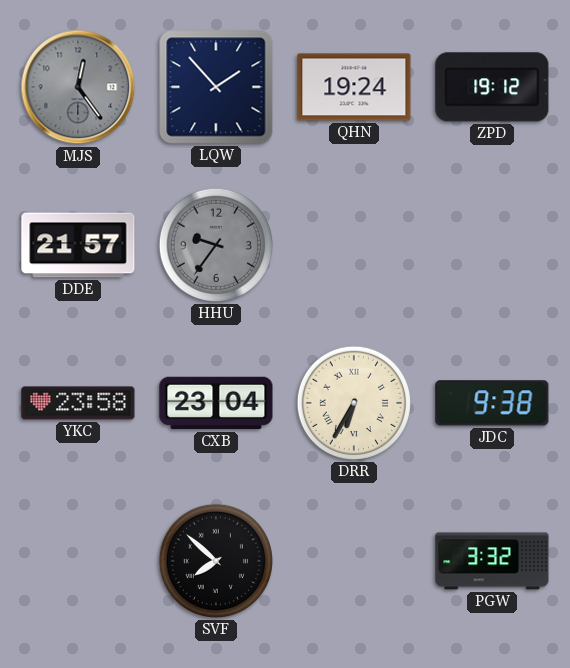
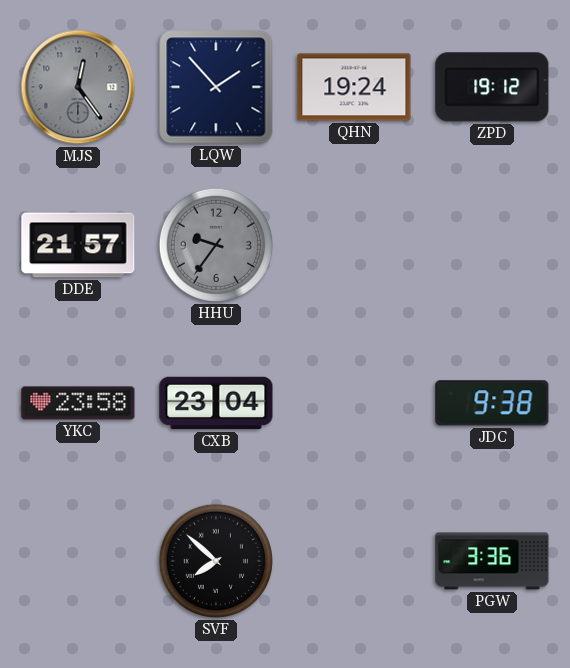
DRR: 6:35 -> none (354, 403)
PGW: 3:32 -> 3:36 (492, 561)
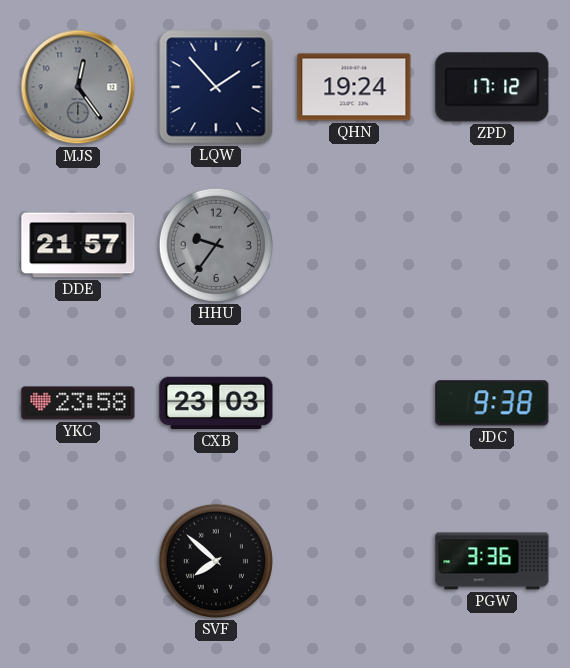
ZPD: 19:12 -> 17:12 (492, 87)
CXB: 23:04 -> 23:03 (216, 403)
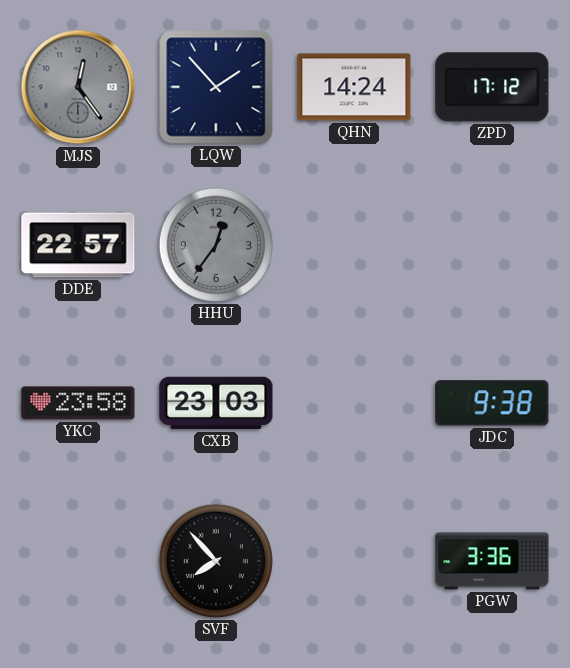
QHN: 19:24 -> 14:24 (354, 87)
DDE: 21:57 -> 22:57 (78, 245)
HHU: 9:36 -> 12:36 (216, 245)
SVF: 7:52 -> 7:53 (216, 561)
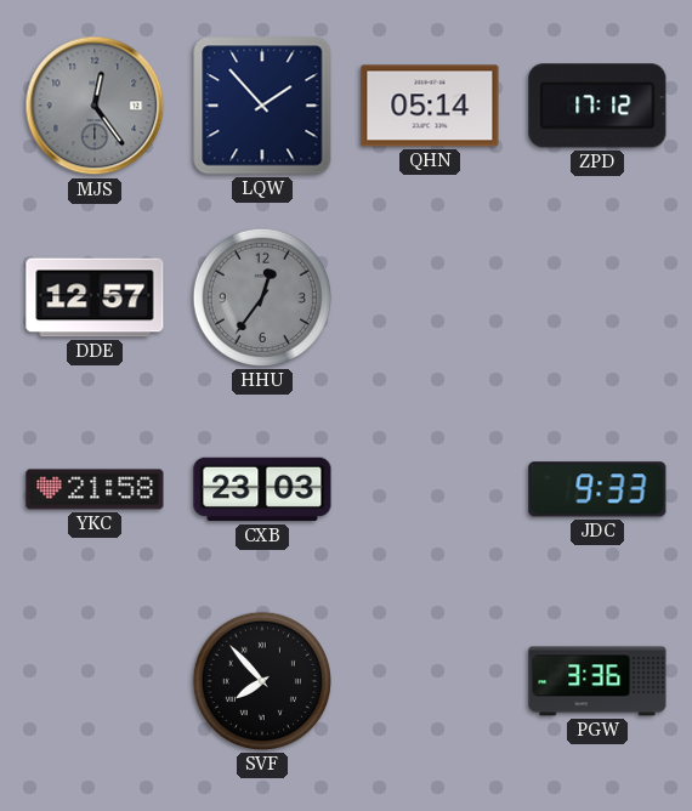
QHN: 14:24 -> 05:14 (430, 106)
DDE: 22:57 -> 12:57 (95, 297)
YKC: 23:58 -> 21:58 (95, 489)
JDC: 9:38 -> 9:33 (597, 489)
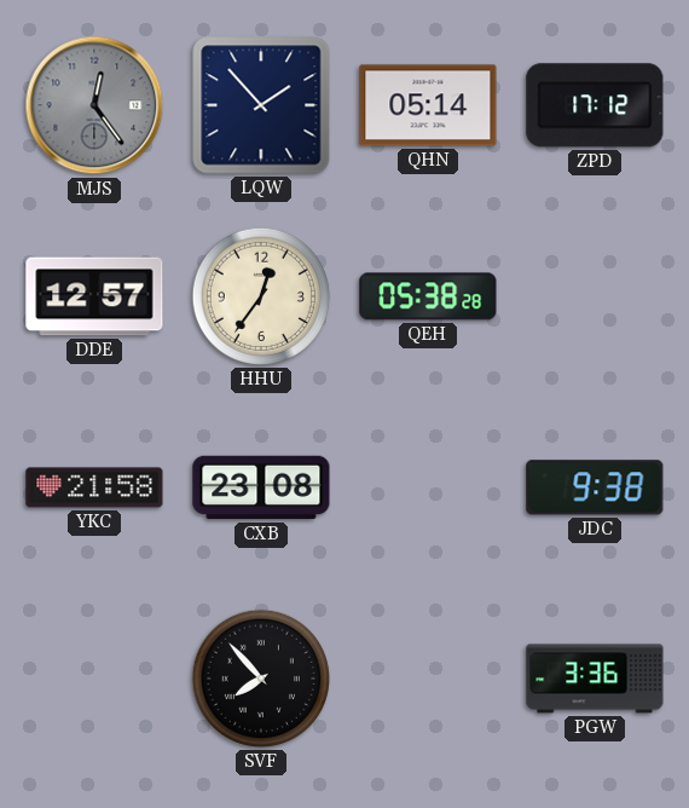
HHU dial: grey -> cream (261, 296)
QEH: none -> 05:38 (428, 296)
CXB: 23:03 -> 23:08 (261, 487)
JDC: 9:33 -> 9:38 (595, 487)
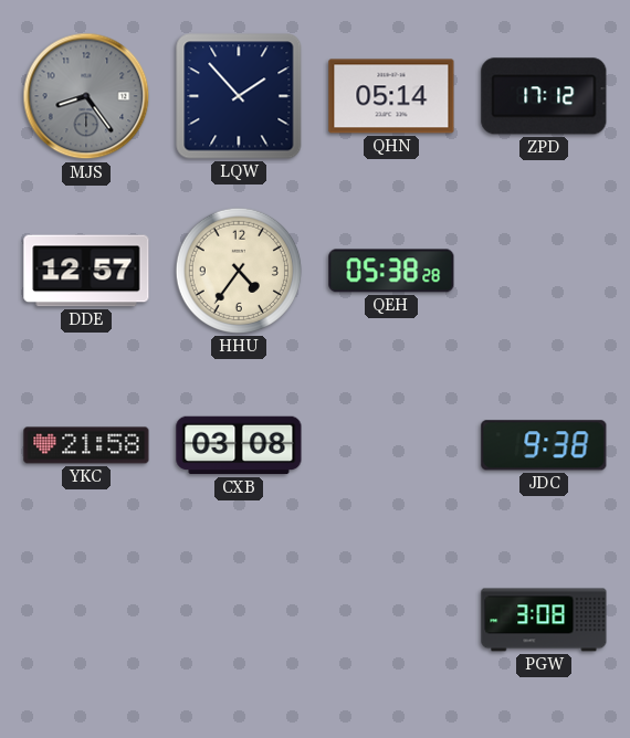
MJS: 12:24 -> 8:24 (86, 96)
HHU: 12:36 -> 4:36 (239, 271)
CXB: 23:08 -> 03:08 (239, 445)
SVF: 7:53 -> none (261, 679)
PGW: 3:36 -> 3:08 (544, 620)
